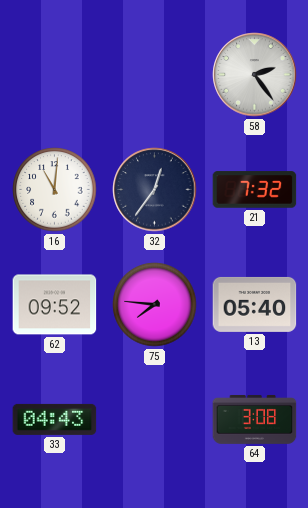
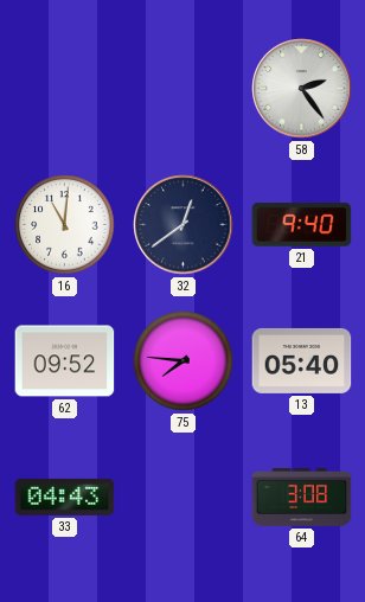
32: 12:36 -> 12:39 (184, 225)
21: 7:32 -> 9:40 (302, 225)
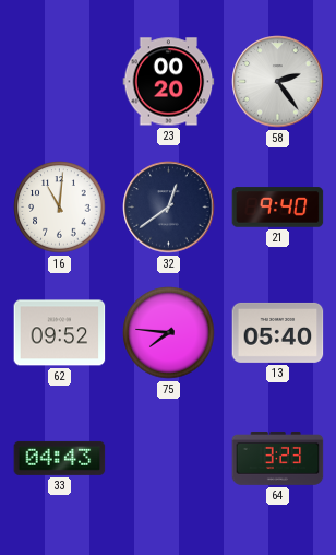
23: none -> 00:20 (169, 82)
64: 3:08 -> 3:23 (278, 458)
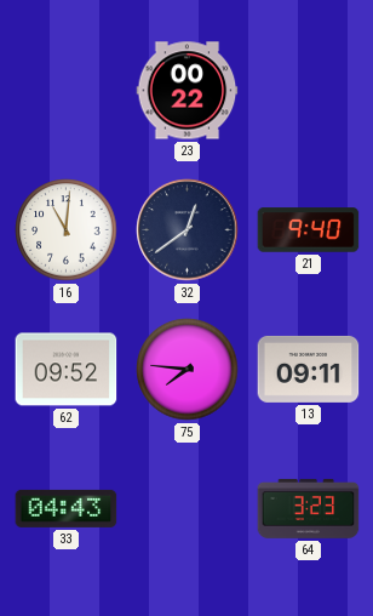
23: 00:20 -> 00:22 (188, 91)
58: 2:24 -> none (278, 82)
13: 05:40 -> 09:11 (309, 369)
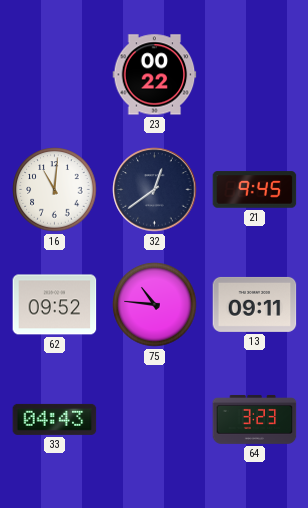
21: 9:40 -> 9:45 (255, 190)
75: 7:46 -> 10:46 (155, 305)
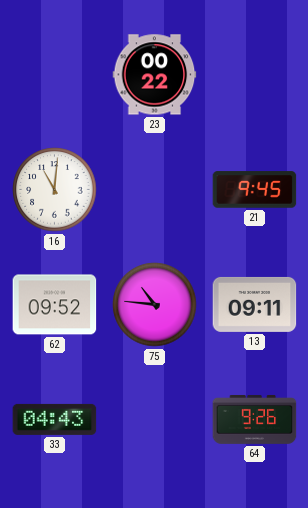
32: 12:39 -> none (155, 190)
64: 3:23 -> 9:26 (255, 419)
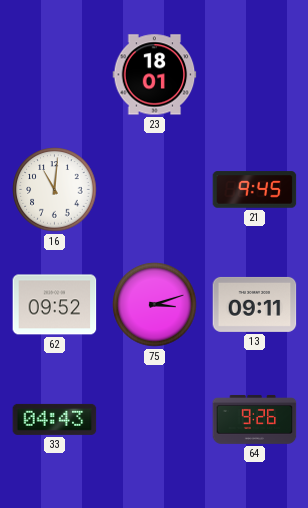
23: 00:22 -> 18:01 (155, 75)
75: 10:46 -> 3:12 (155, 305)
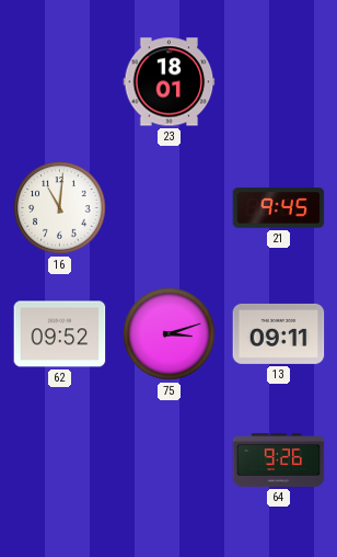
33: 04:43 -> none (55, 419)
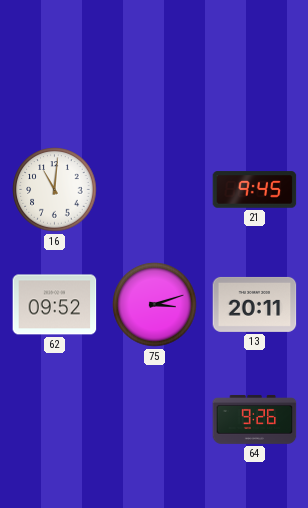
23: 18:01 -> none (170, 82)
13: 09:11 -> 20:11 (255, 304)
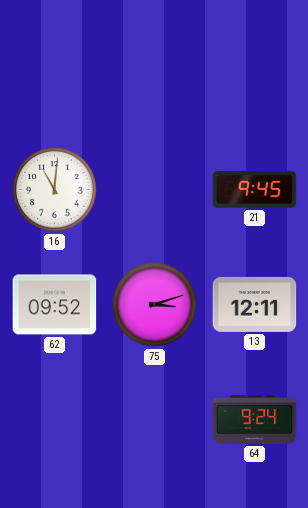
13: 20:11 -> 12:11 (255, 304)
64: 9:26 -> 9:24 (255, 419)
